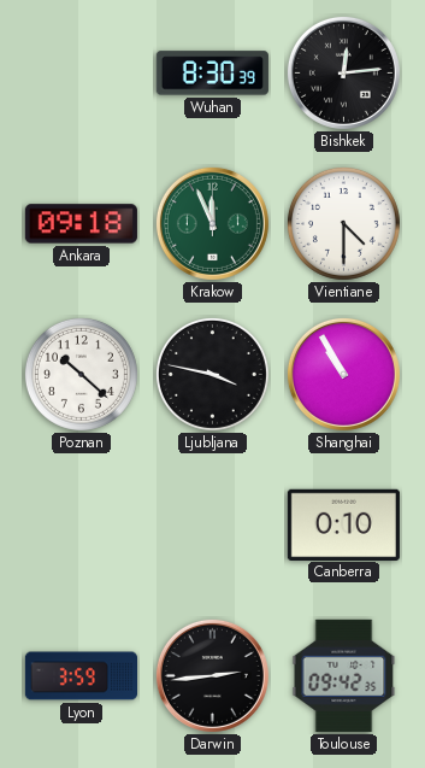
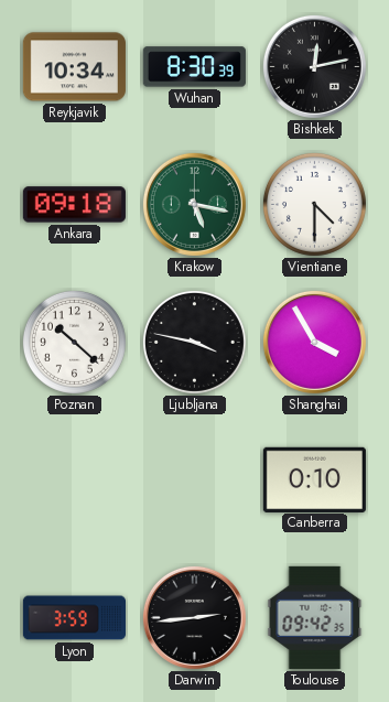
Reykjavik: none -> 10:34 (74, 67)
Bishkek: 12:14 -> 12:13 (314, 66)
Krakow: 11:56 -> 5:17 (194, 204)
Shanghai: 10:55 -> 3:55 (314, 342)
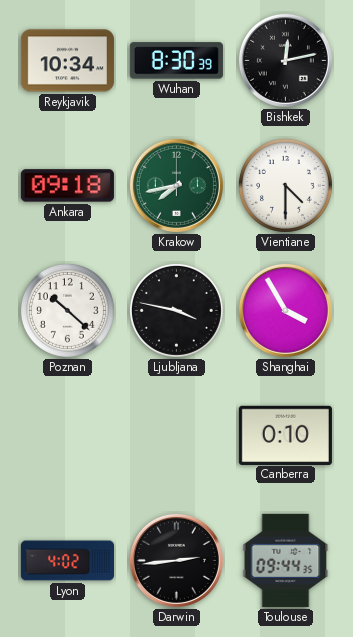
Krakow: 5:17 -> 7:43 (176, 185)
Lyon: 3:59 -> 4:02 (67, 561)
Toulouse: 09:42 -> 09:44 (286, 560)
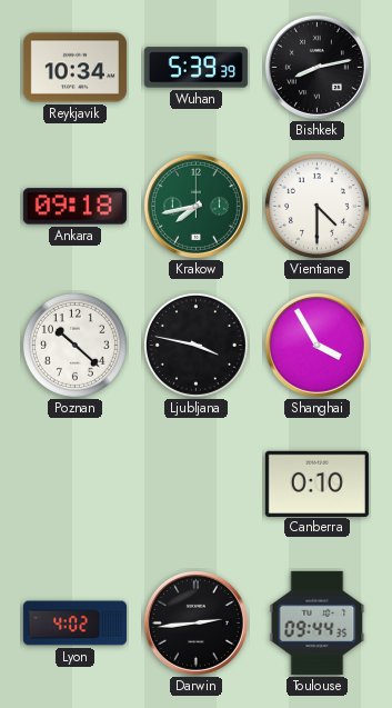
Wuhan: 8:30 -> 5:39 (195, 68)
Bishkek: 12:13 -> 8:13 (316, 67)
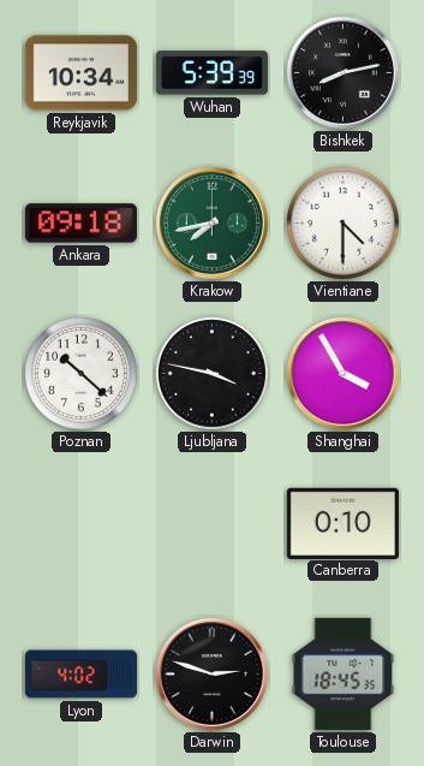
Darwin: 2:44 -> 2:48 (211, 673)
Toulouse: 09:44 -> 18:45 (344, 673)
